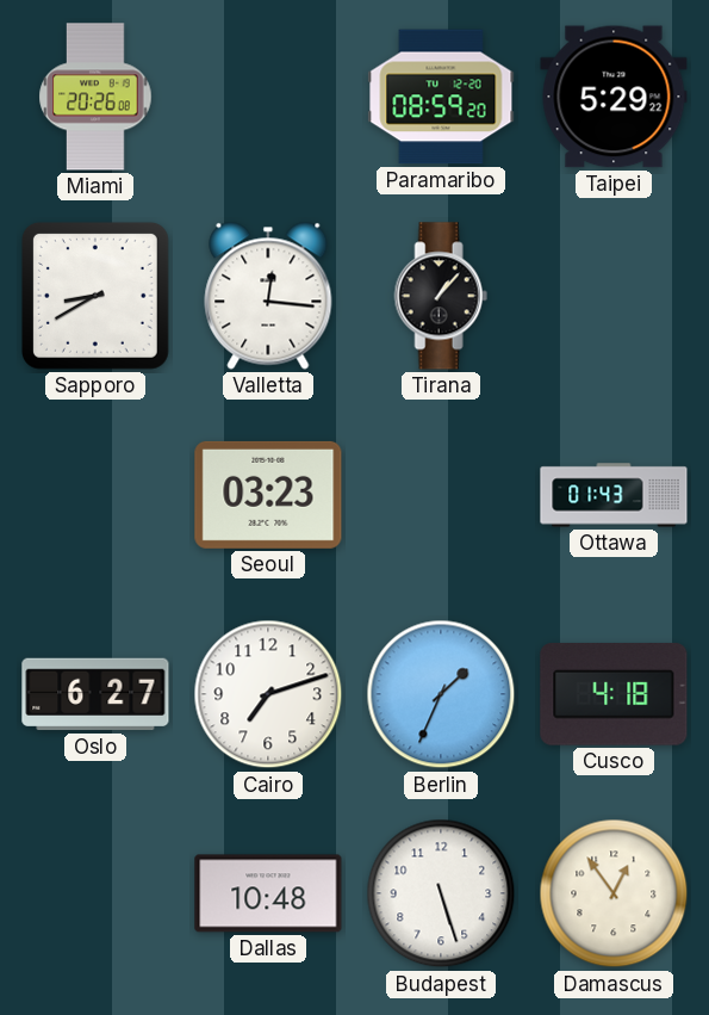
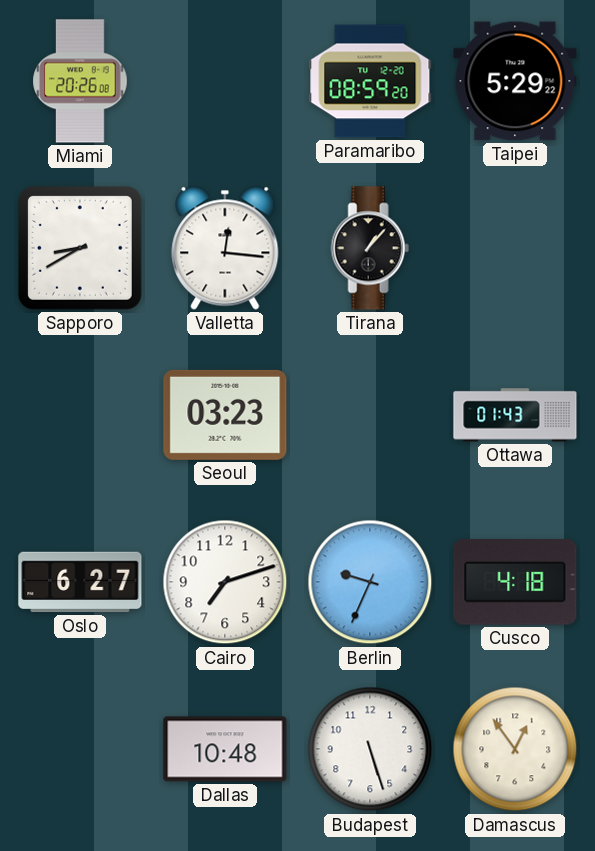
Berlin: 1:34 -> 9:34 (370, 582)
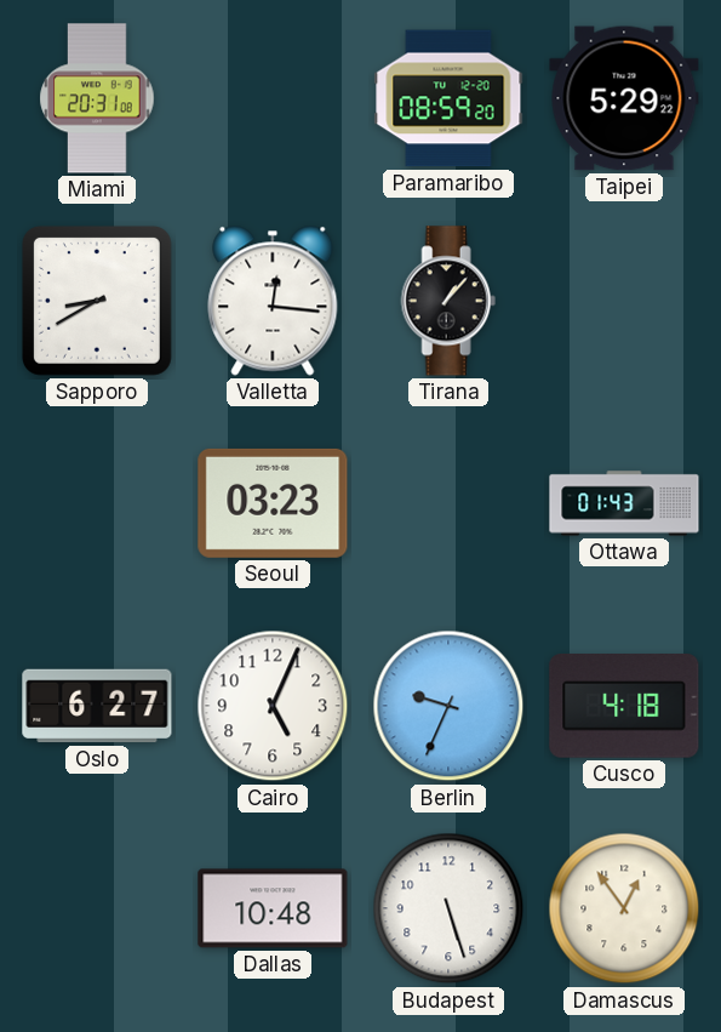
Miami: 20:26 -> 20:31 (97, 98)
Cairo: 7:12 -> 5:04 (273, 706)
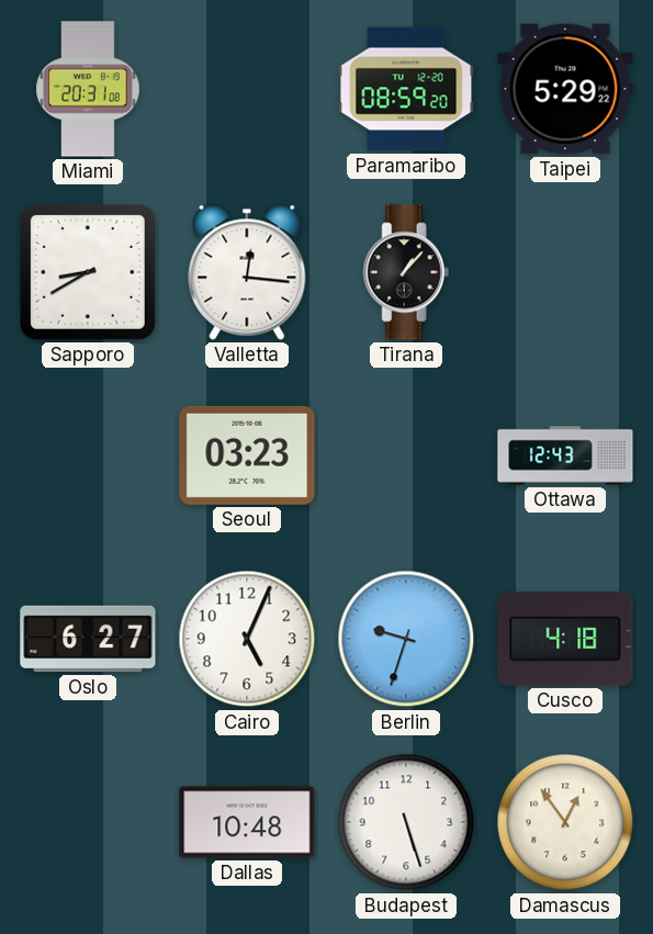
Ottawa: 01:43 -> 12:43 (565, 455)
Berlin: 9:34 -> 9:33 (406, 639)
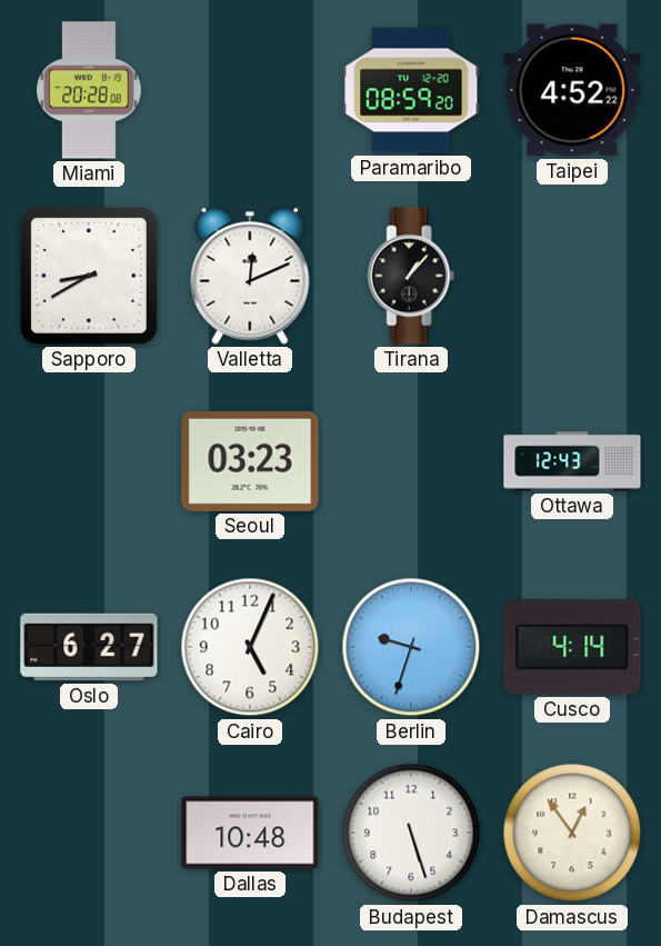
Miami: 20:31 -> 20:28 (89, 90)
Taipei: 5:29 -> 4:52 (572, 90)
Valletta: 12:16 -> 12:11 (250, 276)
Cusco: 4:18 -> 4:14 (572, 648)
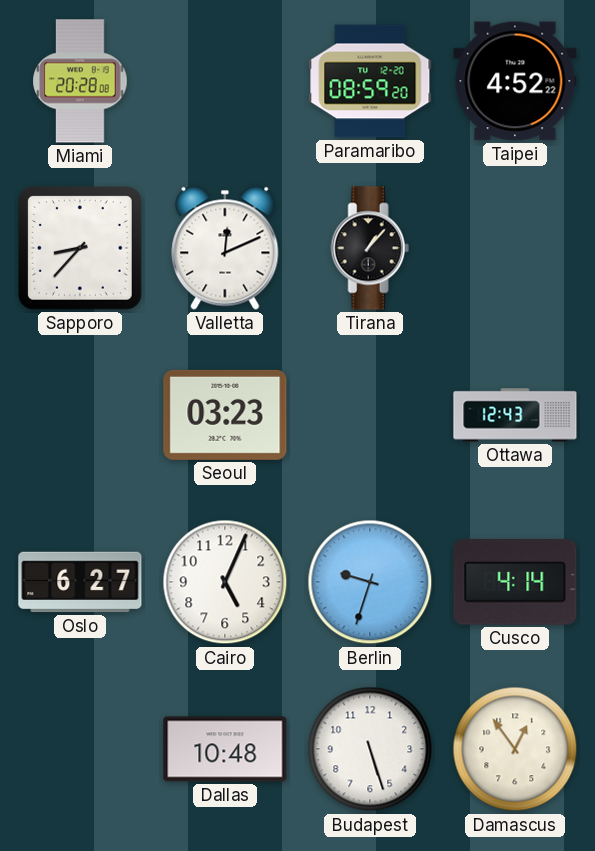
Sapporo: 8:40 -> 8:37 (80, 248)
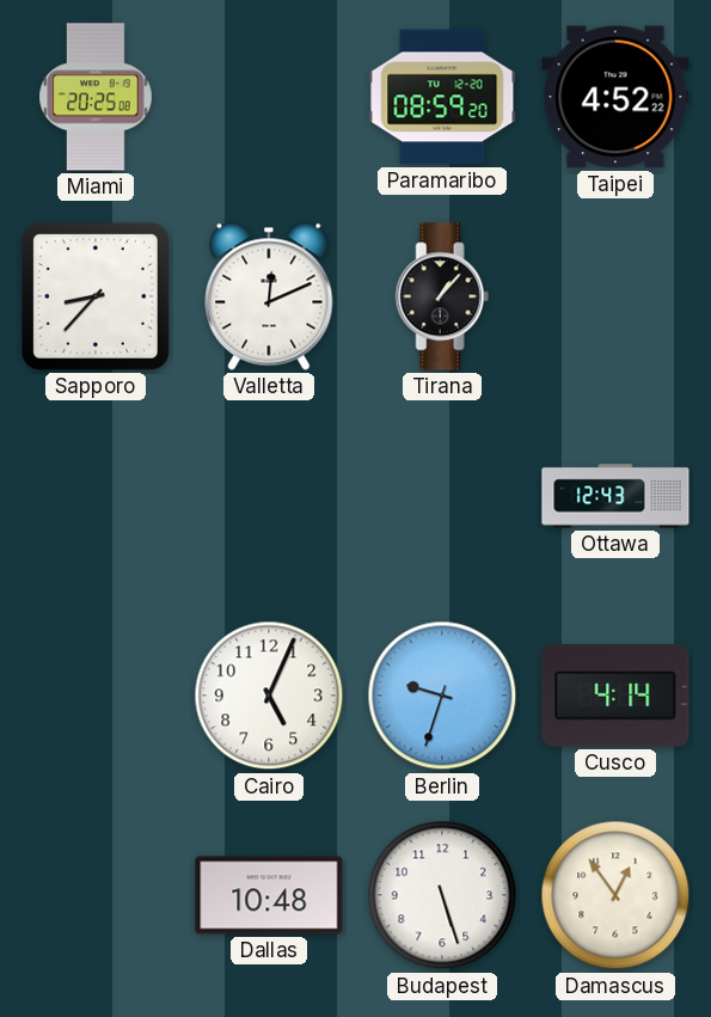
Miami: 20:28 -> 20:25 (96, 97)
Seoul: 03:23 -> none (225, 415)
Oslo: 6:27 -> none (80, 582)
